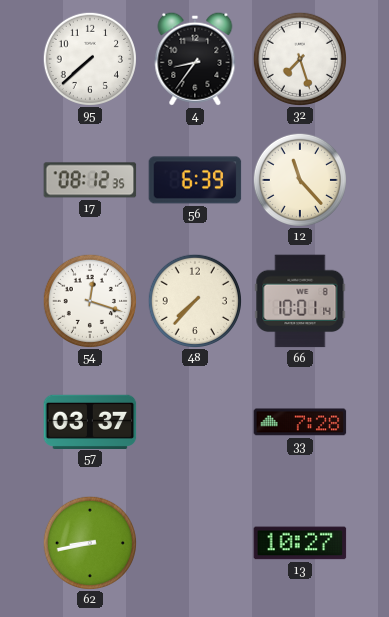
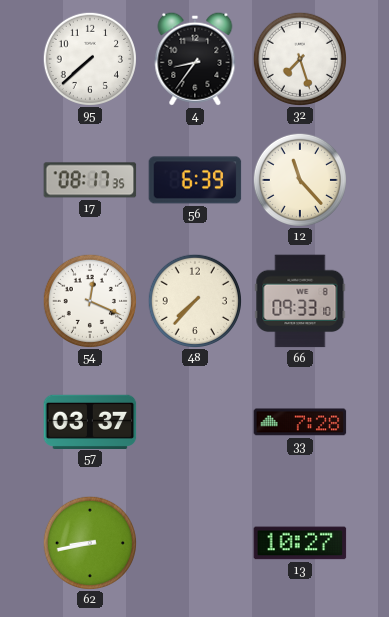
17: 08:12 -> 08:17 (90, 180)
54: 12:18 -> 12:19 (89, 300)
66: 10:01 -> 09:33 (300, 301)
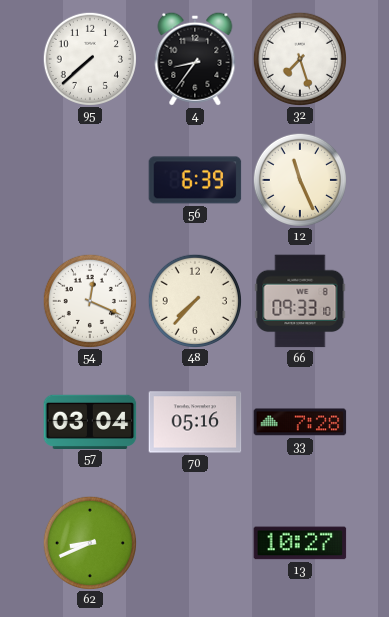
17: 08:17 -> none (90, 180)
12: 11:23 -> 11:26 (299, 179)
57: 03:37 -> 03:04 (90, 421)
70: none -> 05:16 (195, 422)
62: 8:43 -> 8:41 (89, 542)
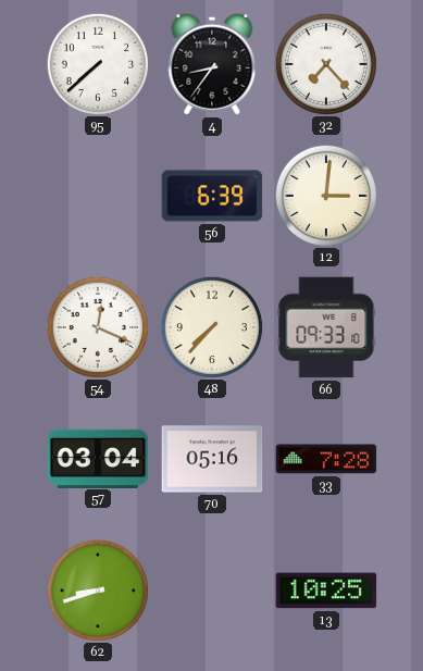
32: 7:27 -> 7:23 (325, 63)
12: 11:26 -> 3:01 (325, 195)
62: 8:41 -> 8:42 (97, 589)
13: 10:27 -> 10:25 (326, 591)
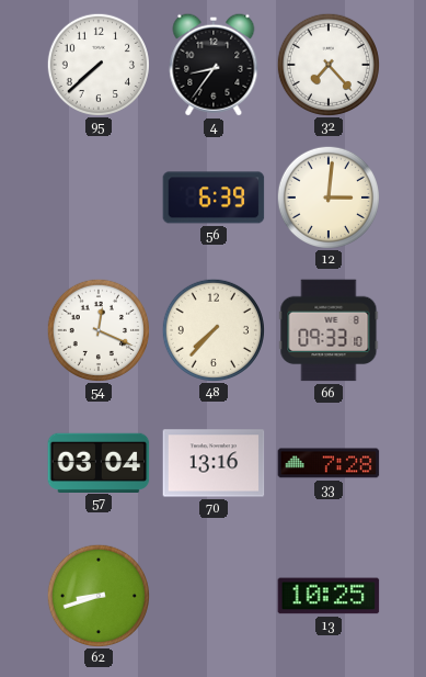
70: 05:16 -> 13:16 (214, 463)
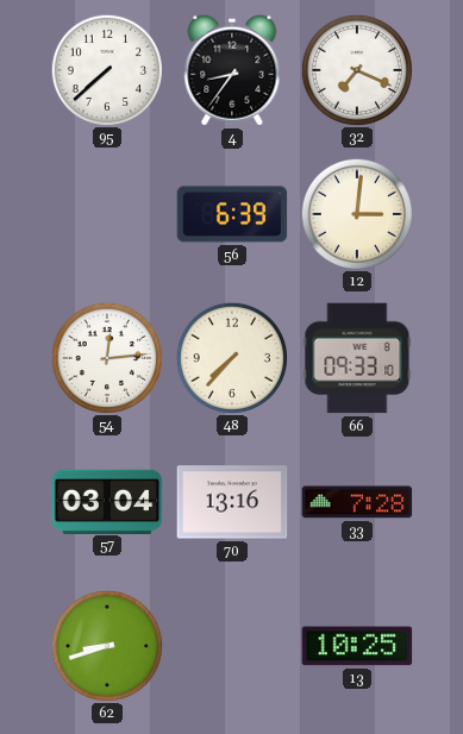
32: 7:23 -> 7:19 (356, 69)
54: 12:19 -> 12:14 (106, 357)
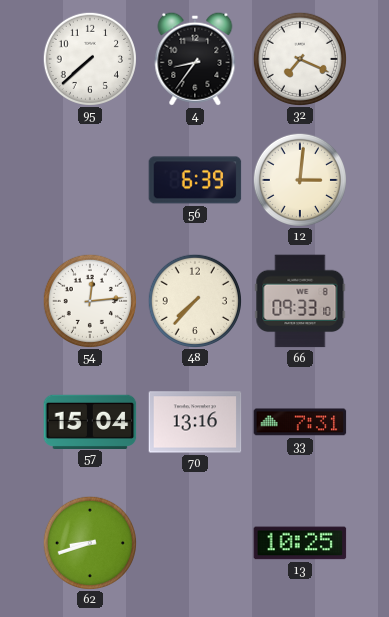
57: 03:04 -> 15:04 (90, 421)
33: 7:28 -> 7:31 (300, 422)
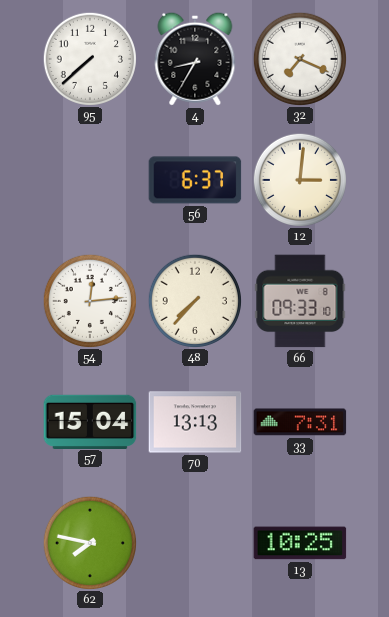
4: 8:36 -> 8:35 (195, 59)
56: 6:39 -> 6:37 (195, 180)
70: 13:16 -> 13:13 (195, 422)
62: 8:42 -> 7:47 (89, 542)
